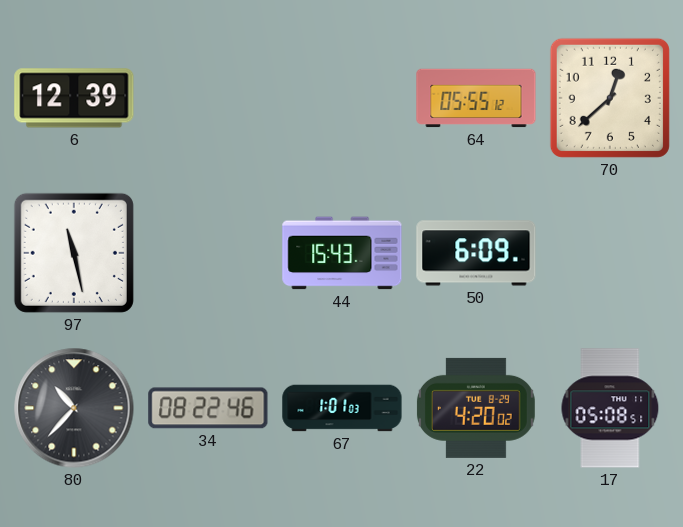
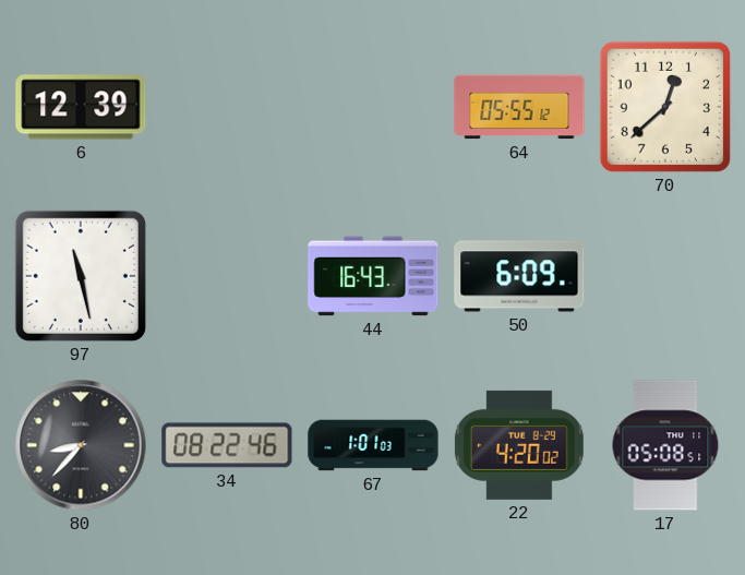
44: 15:43 -> 16:43 (373, 276)
80: 10:37 -> 8:37 (81, 445)
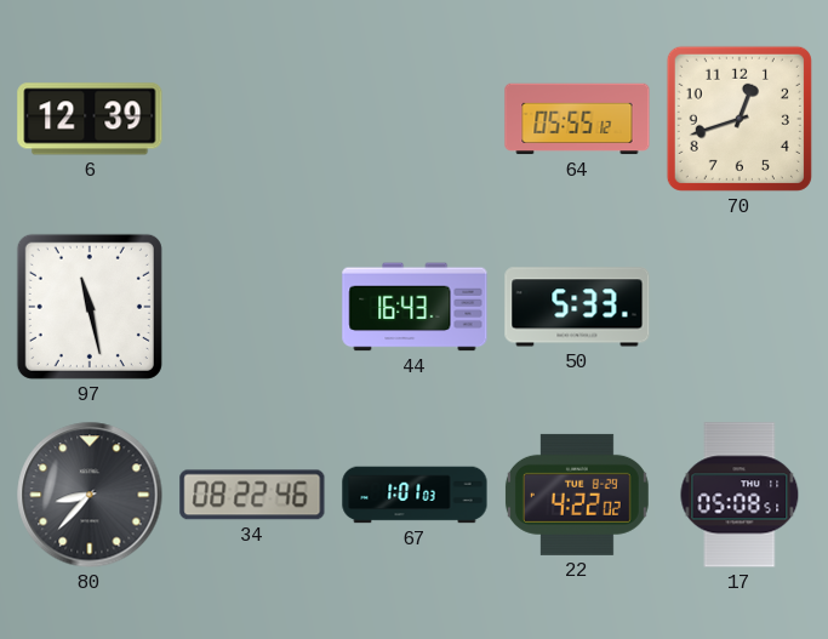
70: 12:38 -> 12:42 (740, 119)
50: 6:09 -> 5:33 (577, 307)
22: 4:20 -> 4:22 (577, 495)
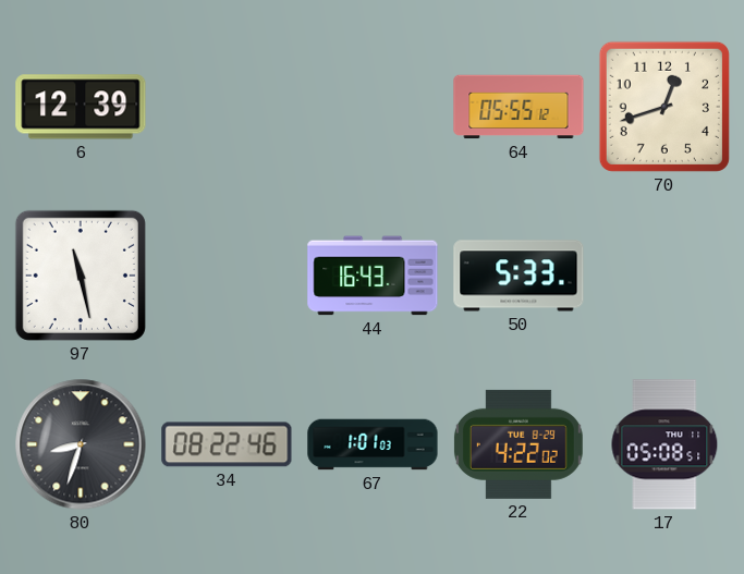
80: 8:37 -> 8:33 (81, 444)
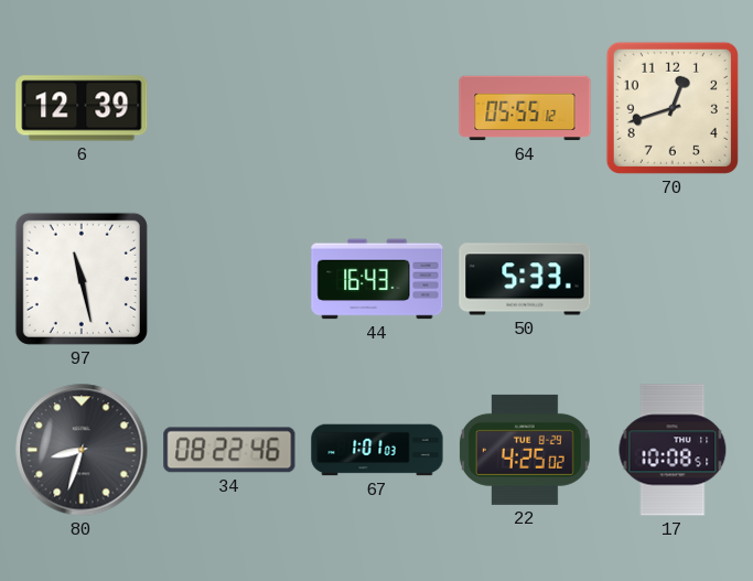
22: 4:22 -> 4:25 (525, 450)
17: 05:08 -> 10:08 (673, 450)
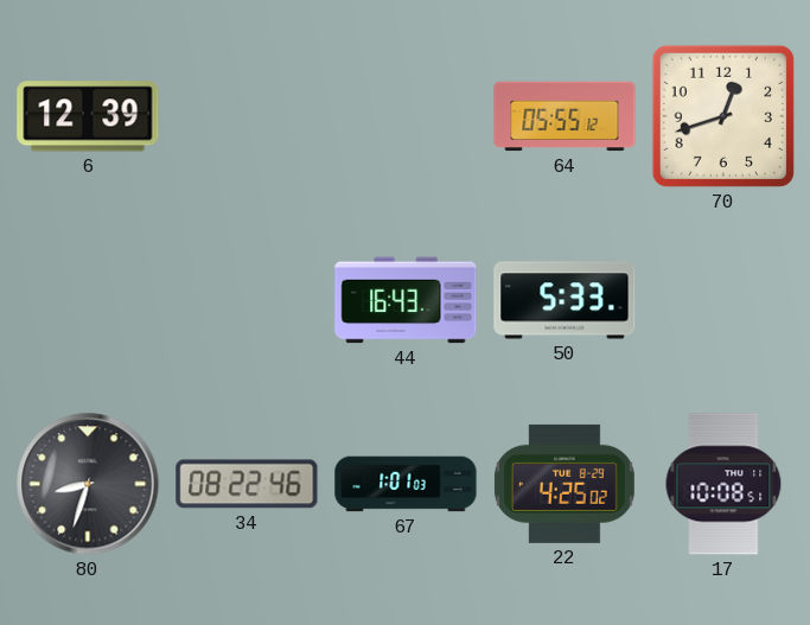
97: 11:28 -> none (82, 279)
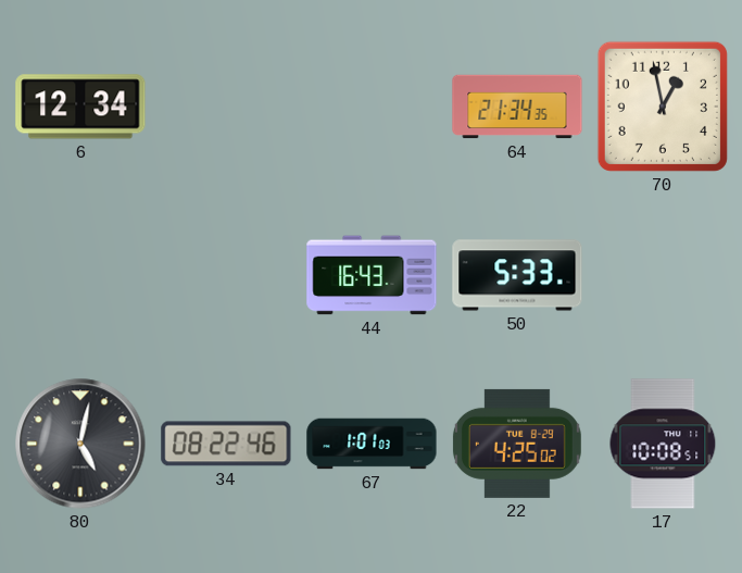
6: 12:39 -> 12:34 (80, 107)
64: 05:55 -> 21:34 (517, 107)
70: 12:42 -> 12:58 (663, 107)
80: 8:33 -> 5:02 (80, 444)
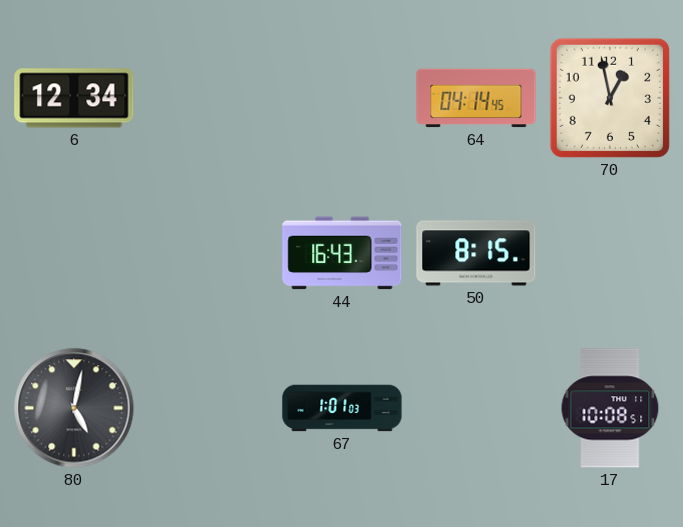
64: 21:34 -> 04:14 (476, 98)
50: 5:33 -> 8:15 (476, 253)
34: 08:22 -> none (226, 444)
22: 4:25 -> none (517, 444)
